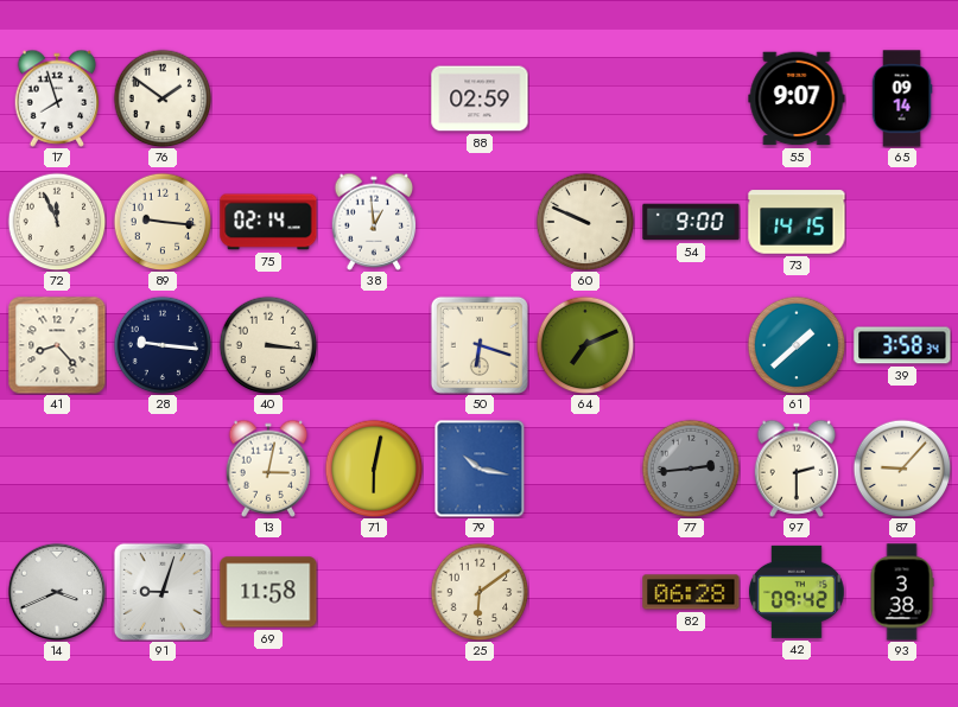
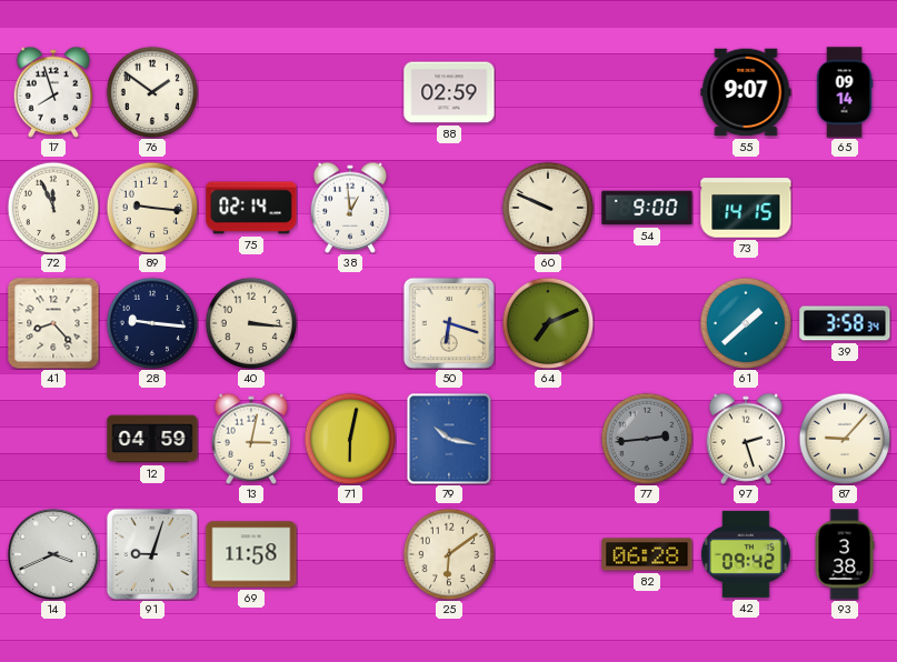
12: none -> 04:59 (152, 439)
97: 2:30 -> 2:27 (746, 439)
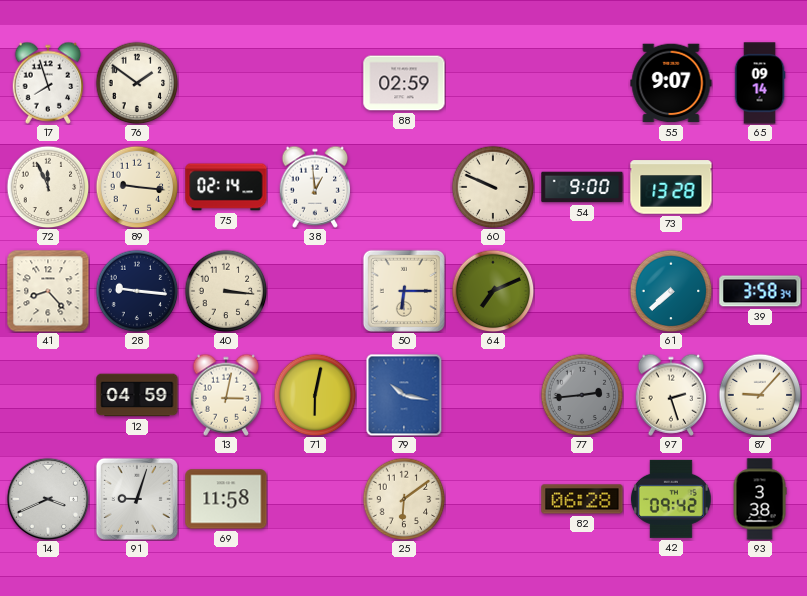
73: 14:15 -> 13:28 (671, 187)
50: 6:18 -> 6:15 (404, 291)
61: 1:38 -> 7:38 (671, 291)
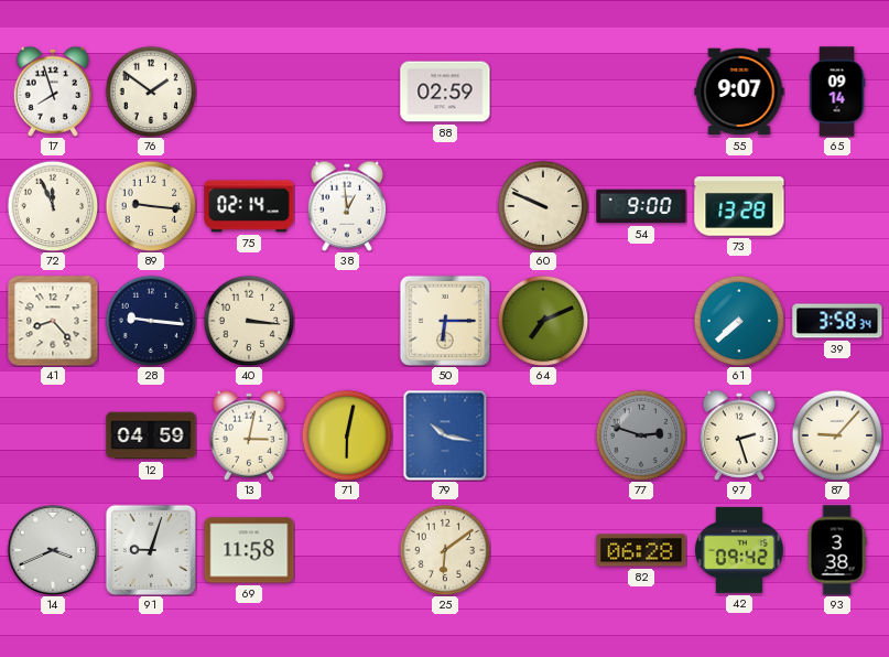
77: 2:44 -> 2:48 (641, 435)
